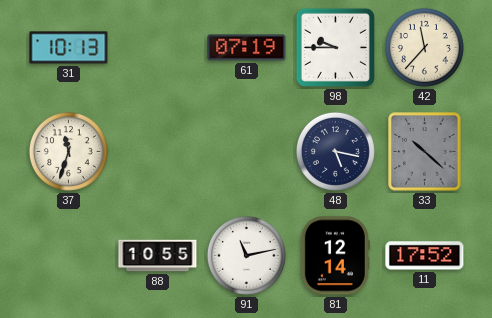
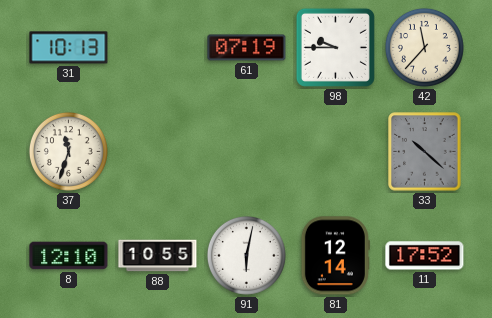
48: 5:17 -> none (335, 151)
8: none -> 12:10 (69, 256)
91: 11:13 -> 6:02 (246, 255)
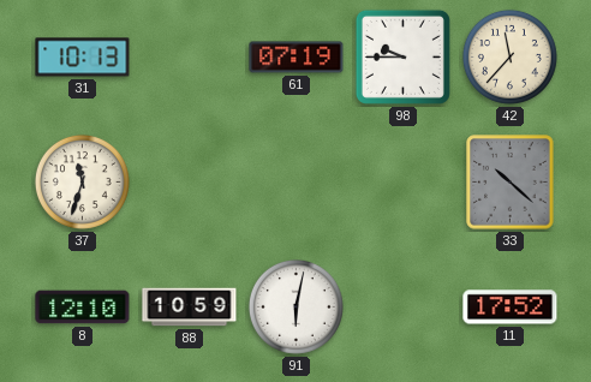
88: 10:55 -> 10:59 (190, 308)
81: 12:14 -> none (335, 256)
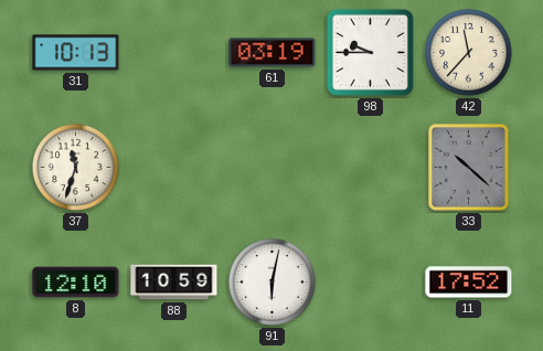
61: 07:19 -> 03:19 (273, 53)
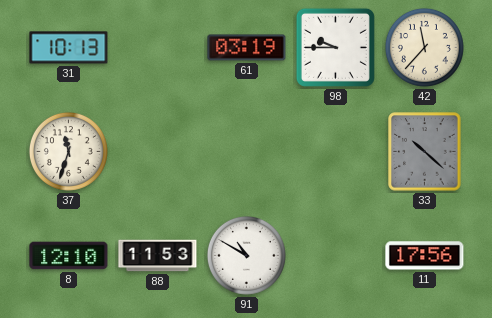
88: 10:59 -> 11:53 (158, 256)
91: 6:02 -> 10:50 (246, 255)
11: 17:52 -> 17:56 (425, 256)
